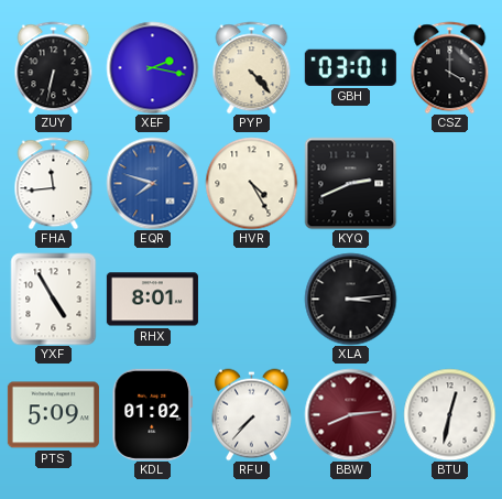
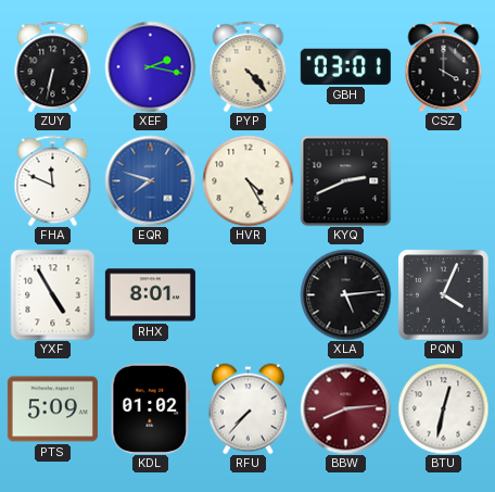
FHA: 11:44 -> 11:49 (53, 180)
XLA: 3:14 -> 5:14 (345, 294)
PQN: none -> 4:04 (443, 294)
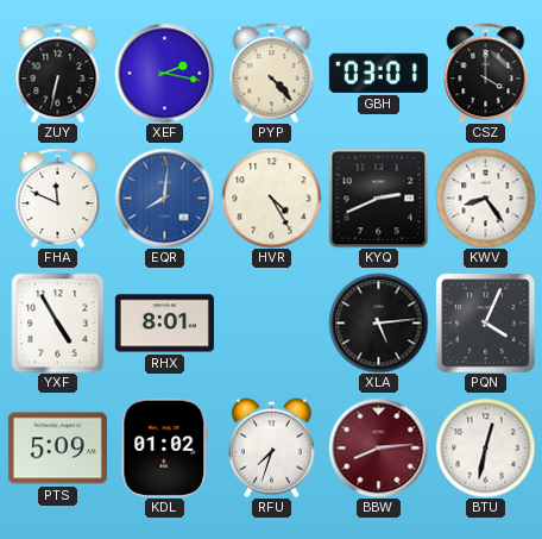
EQR: 7:48 -> 8:01 (164, 198)
KWV: none -> 8:24 (485, 198)
RFU: 7:37 -> 7:33 (271, 447)
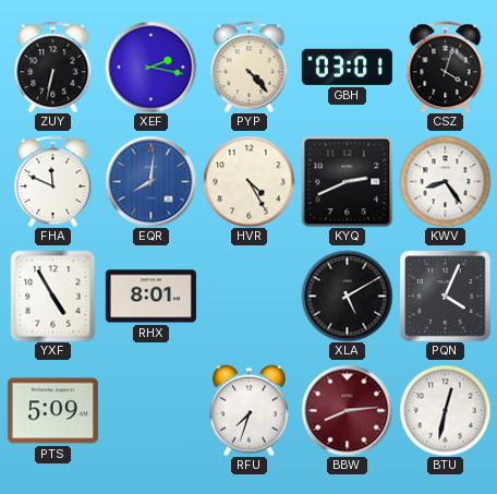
CSZ: 4:00 -> 4:03 (446, 67)
XLA: 5:14 -> 5:10 (347, 296)
KDL: 01:02 -> none (164, 447)
